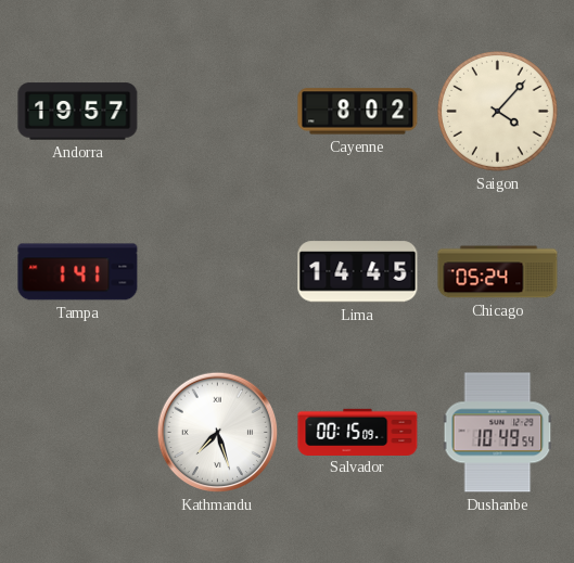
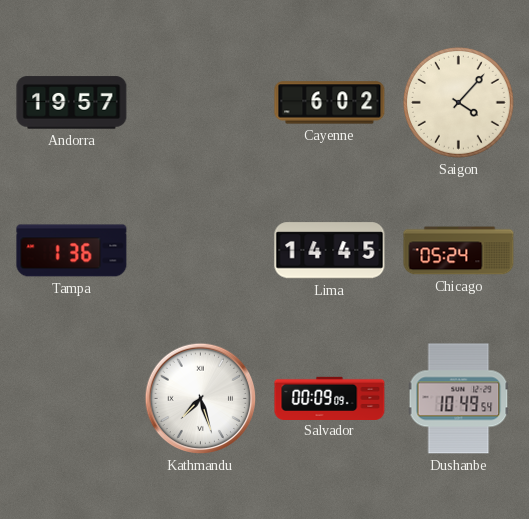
Cayenne: 8:02 -> 6:02 (330, 103)
Tampa: 1:41 -> 1:36 (72, 251)
Salvador: 00:15 -> 00:09 (330, 398)
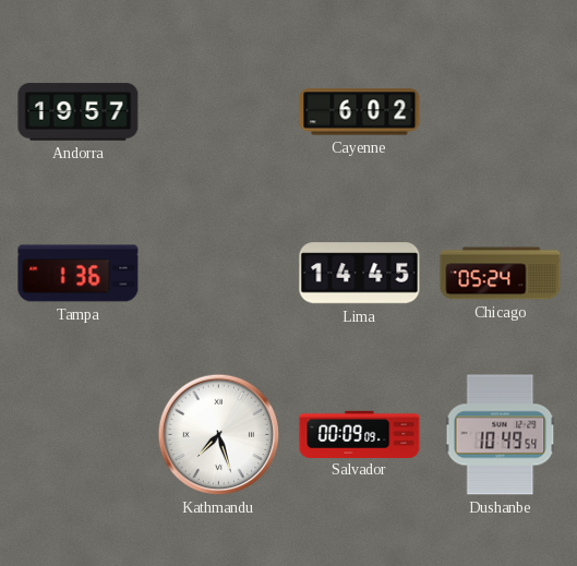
Saigon: 4:07 -> none (458, 102)
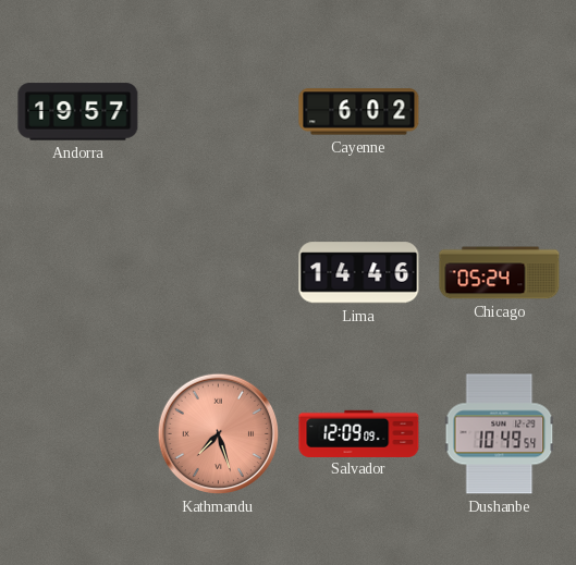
Tampa: 1:36 -> none (79, 274)
Lima: 14:45 -> 14:46 (359, 273)
Kathmandu dial: white -> salmon (219, 434)
Salvador: 00:09 -> 12:09 (359, 433)
